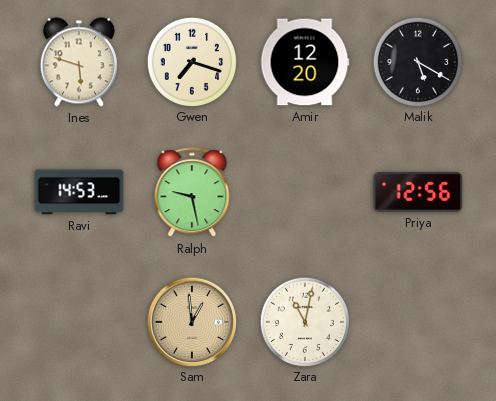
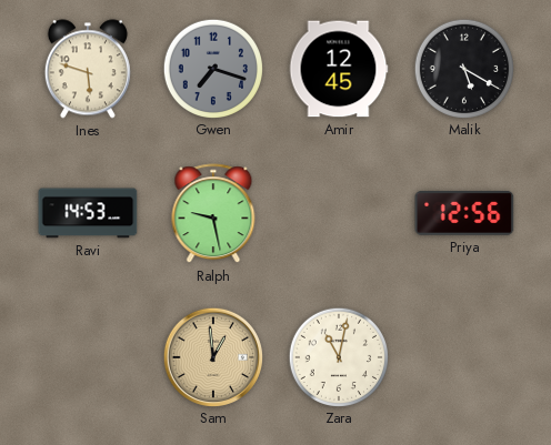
Gwen dial: cream -> grey (212, 68)
Amir: 12:20 -> 12:45 (339, 69)
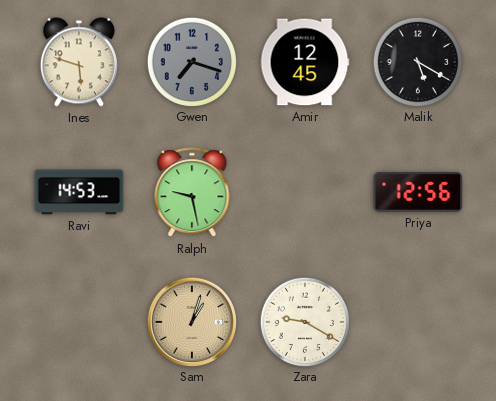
Sam: 12:59 -> 1:03 (191, 321)
Zara: 11:02 -> 9:20 (304, 321)
